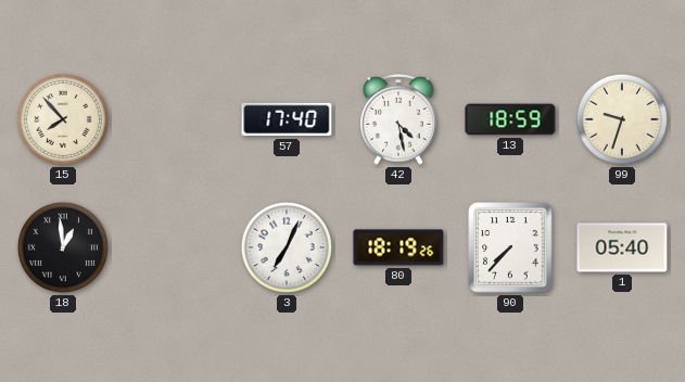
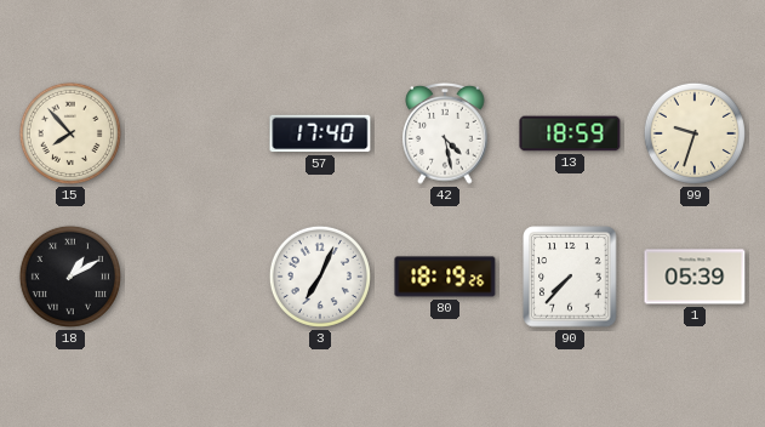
18: 12:59 -> 1:10 (70, 277)
1: 05:40 -> 05:39 (695, 277)
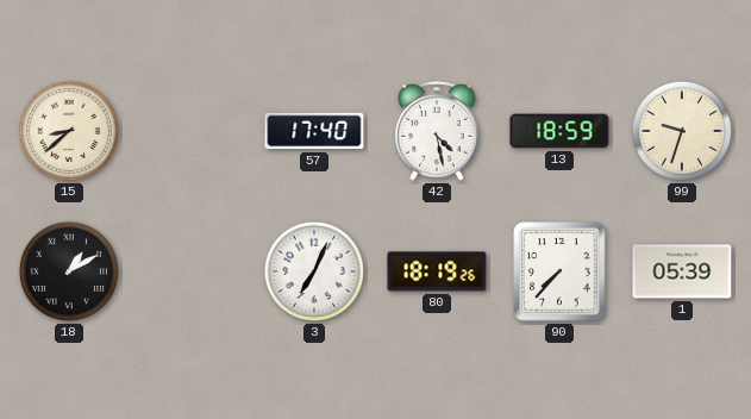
15: 7:53 -> 8:38 (69, 131)
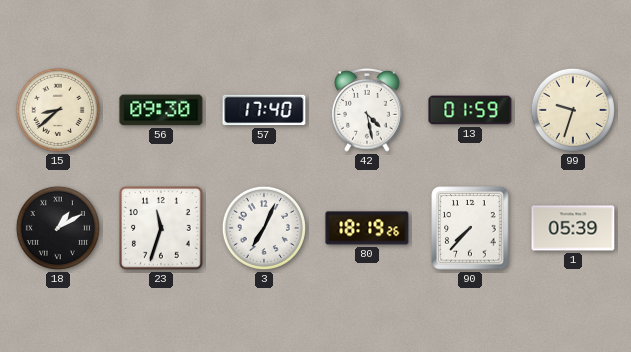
56: none -> 09:30 (161, 110)
13: 18:59 -> 01:59 (470, 110)
23: none -> 11:33 (162, 229)
